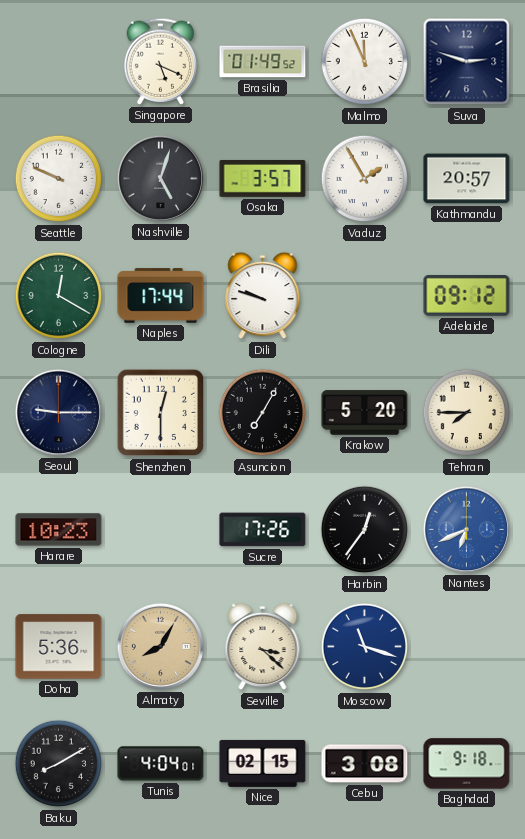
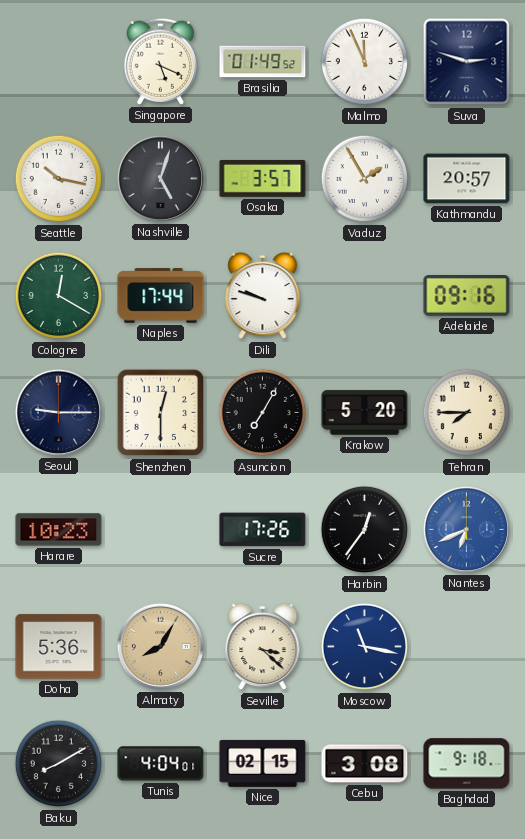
Seattle: 9:49 -> 10:17 (59, 179)
Adelaide: 09:12 -> 09:16 (467, 296)
Moscow: 11:18 -> 11:17 (365, 647)
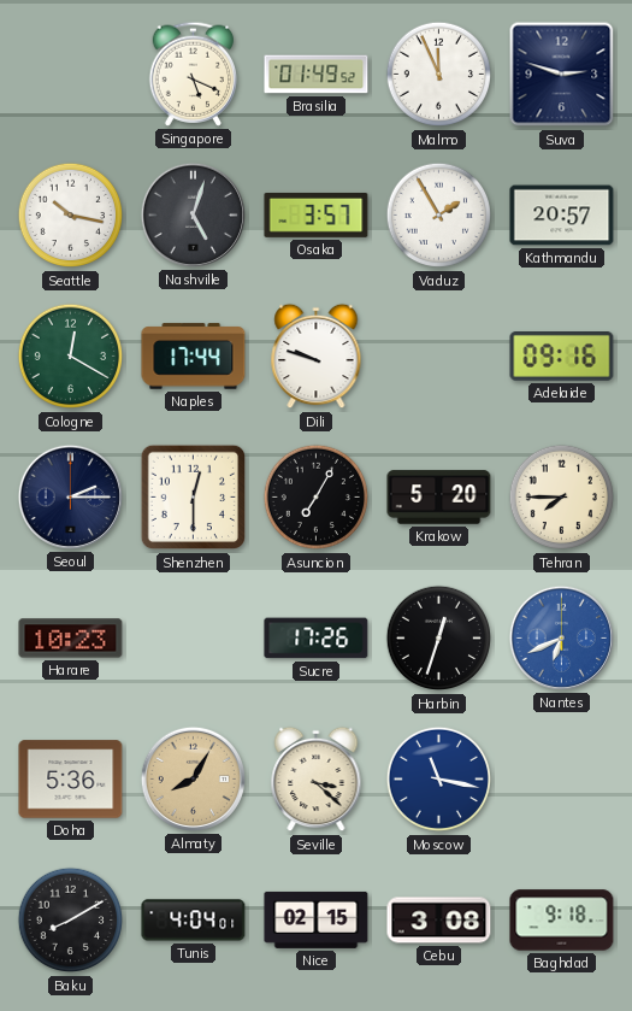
Seoul: 9:15 -> 2:15 (70, 496)
Harbin: 12:36 -> 12:33 (439, 639)
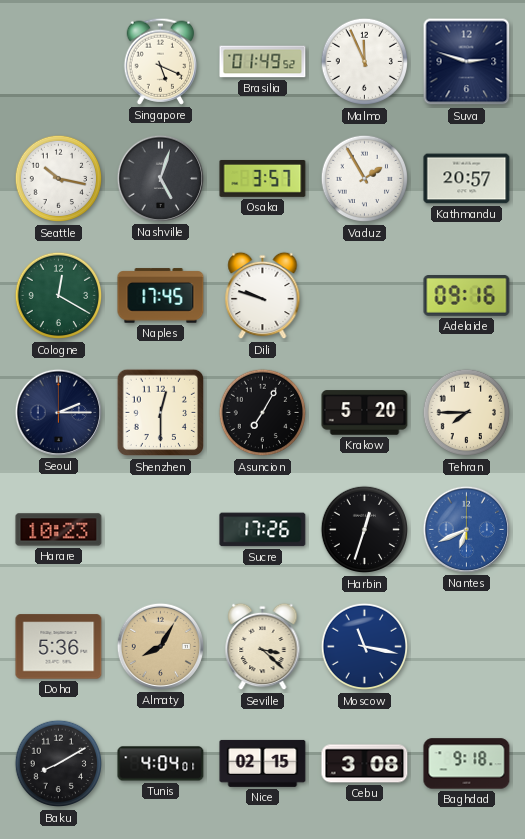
Naples: 17:44 -> 17:45 (161, 296)
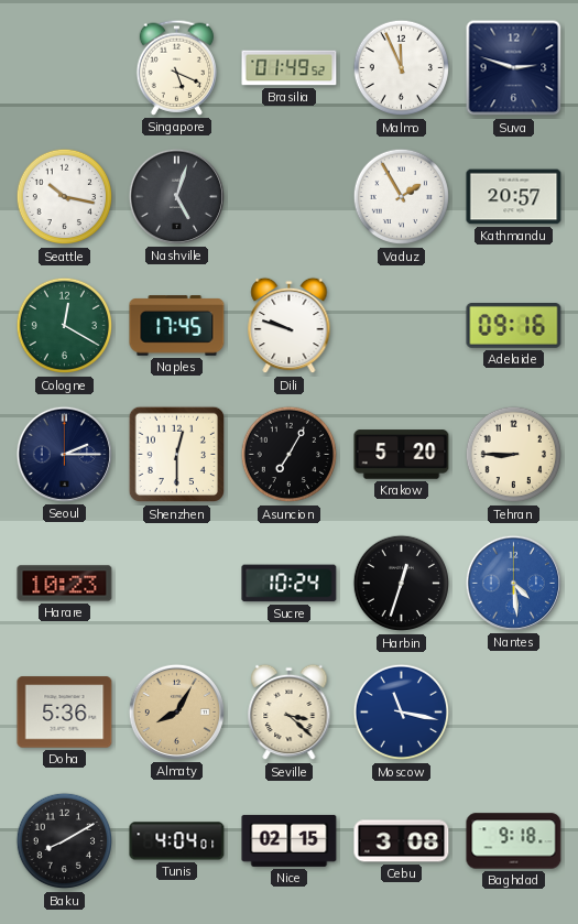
Osaka: 3:57 -> none (263, 178)
Tehran: 7:45 -> 8:45 (514, 455)
Sucre: 17:26 -> 10:24 (290, 584)
Nantes: 6:41 -> 4:29 (513, 583)
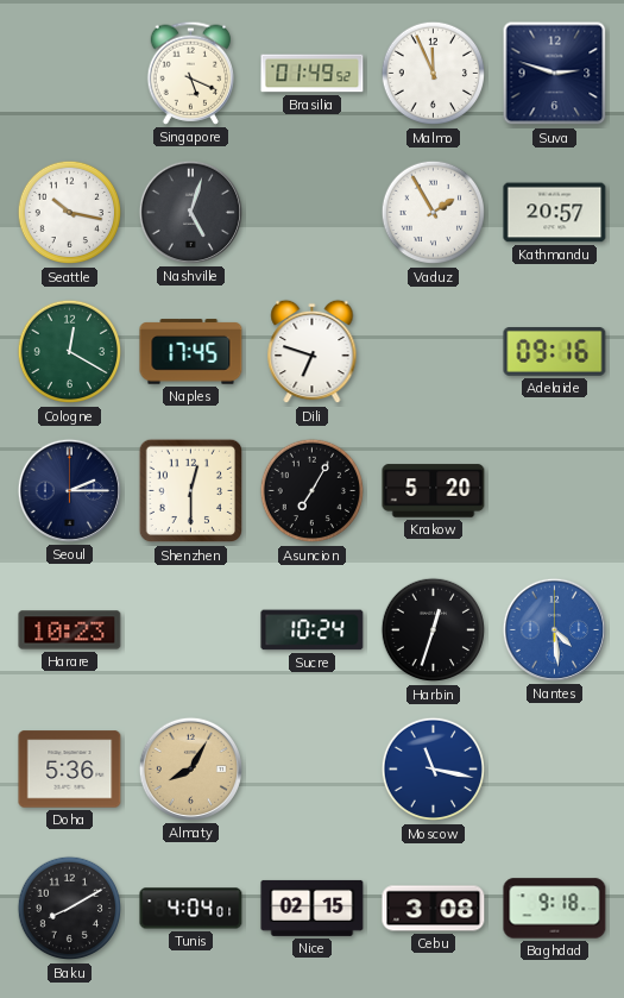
Dili: 9:48 -> 6:48 (313, 352)
Tehran: 8:45 -> none (514, 455)
Seville: 3:22 -> none (290, 713)
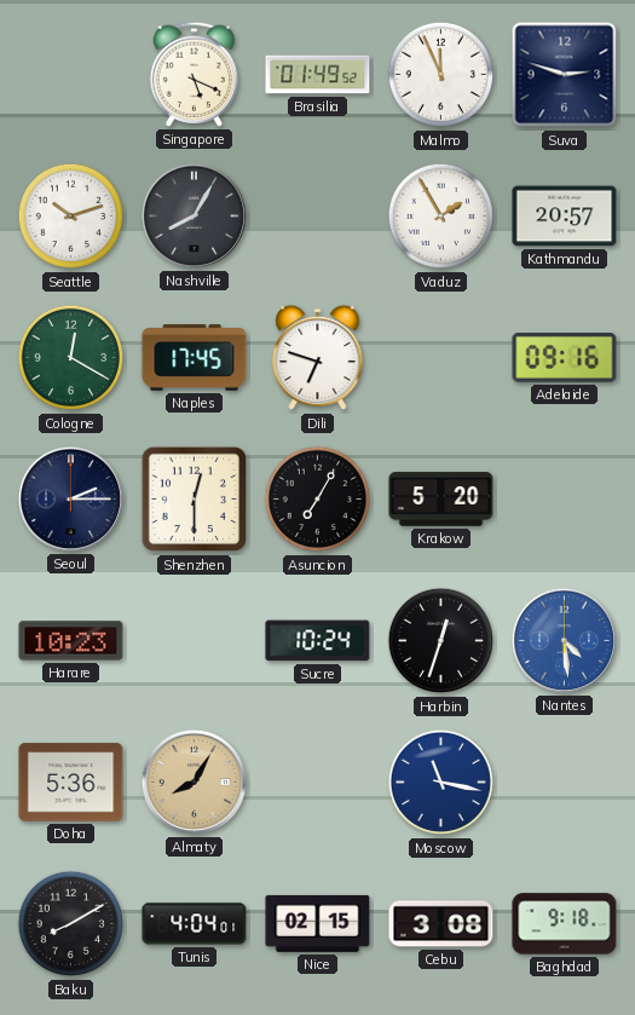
Seattle: 10:17 -> 10:12 (71, 217)
Nashville: 5:03 -> 8:05 (194, 215)
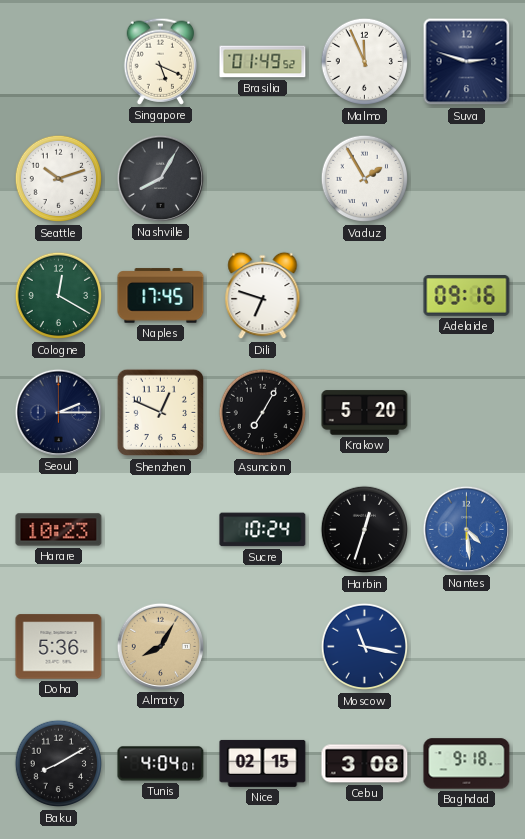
Kathmandu: 20:57 -> none (565, 217)
Shenzhen: 12:30 -> 12:49 (161, 413)
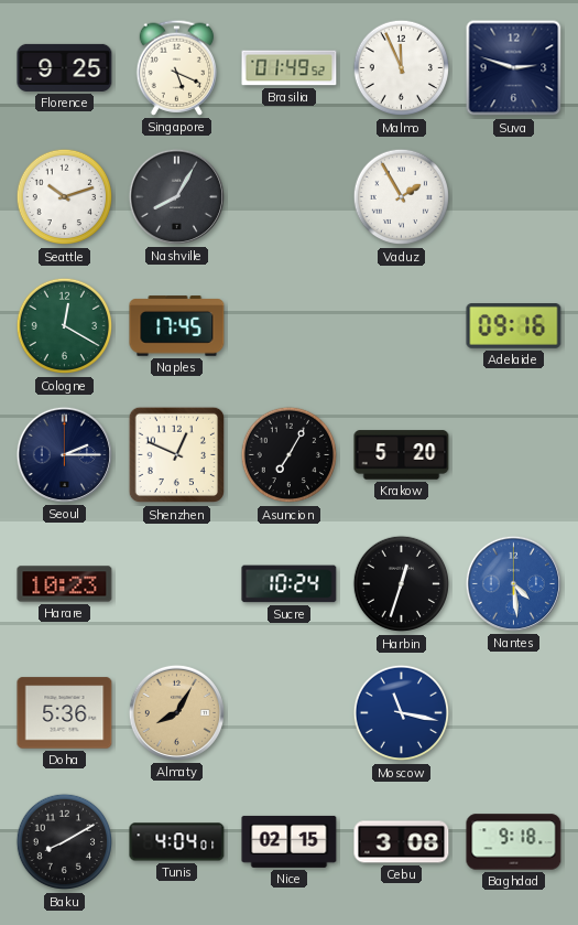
Florence: none -> 9:25 (65, 67)
Dili: 6:48 -> none (263, 296)
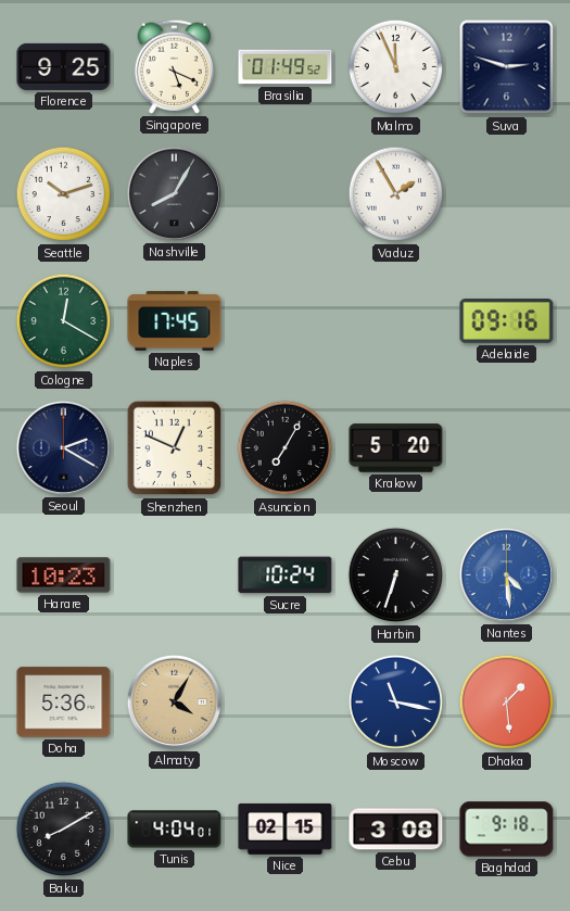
Seoul: 2:15 -> 2:20 (63, 447)
Harbin: 12:33 -> 6:33 (396, 575)
Almaty: 8:05 -> 4:05 (174, 701)
Dhaka: none -> 1:29 (507, 703)
